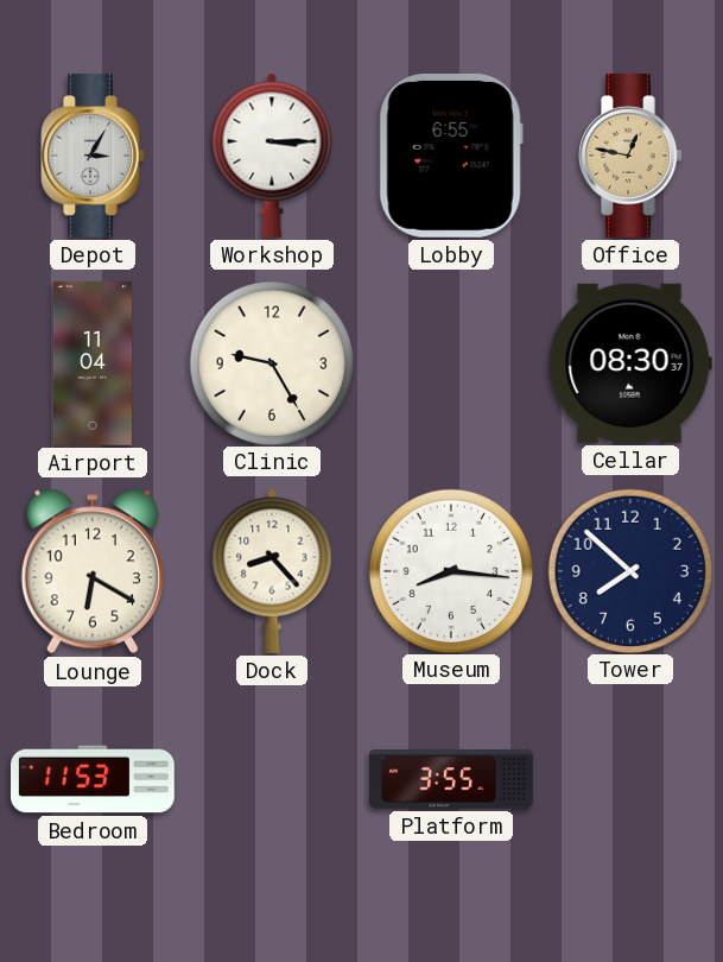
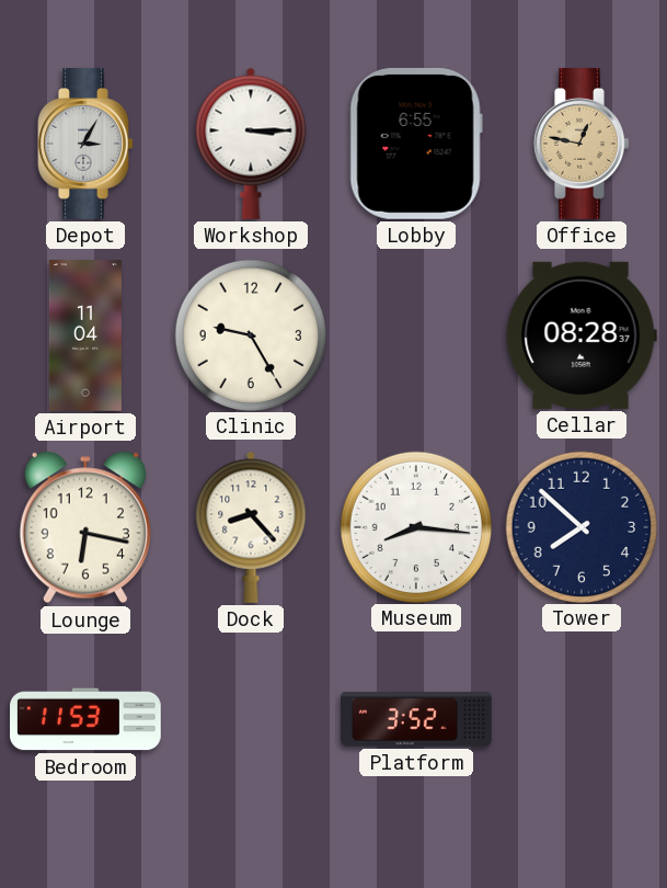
Cellar: 08:30 -> 08:28 (582, 335)
Lounge: 6:20 -> 6:17 (85, 527)
Platform: 3:55 -> 3:52 (417, 720)
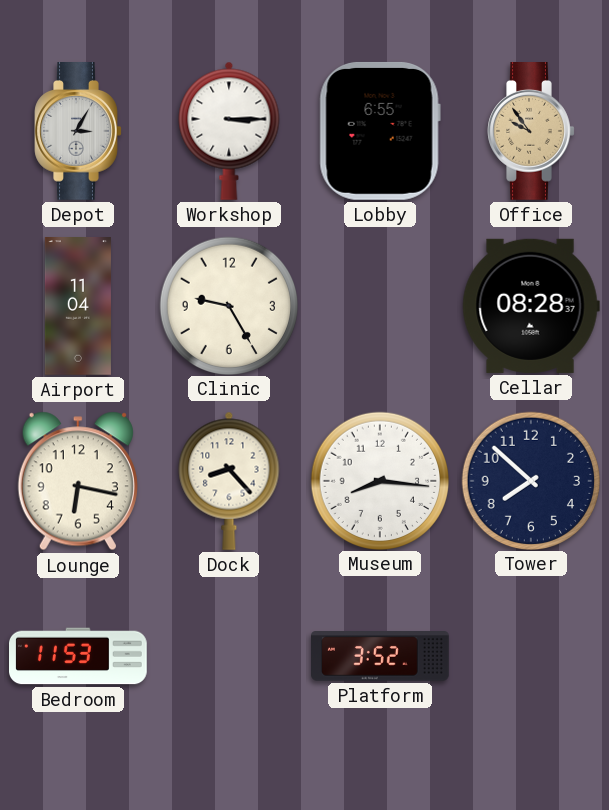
Office: 12:47 -> 9:54 (531, 132)
